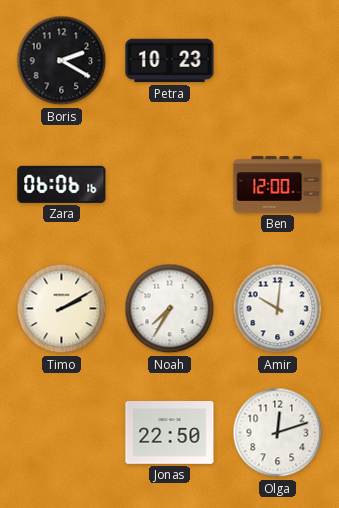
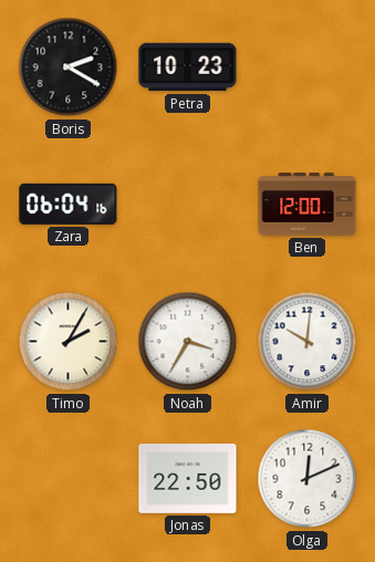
Zara: 06:06 -> 06:04 (69, 204)
Timo: 2:10 -> 2:05 (69, 342)
Noah: 7:35 -> 3:35 (188, 342)
Olga: 12:12 -> 12:11 (308, 479)
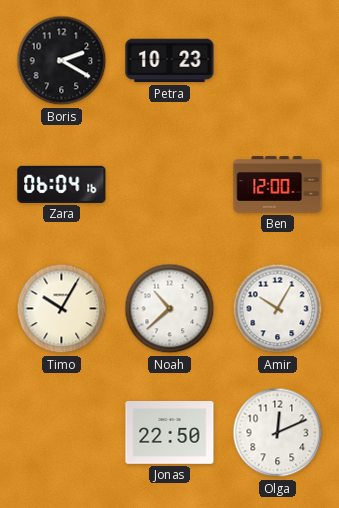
Timo: 2:05 -> 10:05 (62, 309)
Noah: 3:35 -> 10:38 (170, 309)
Amir: 10:01 -> 10:05 (278, 309)
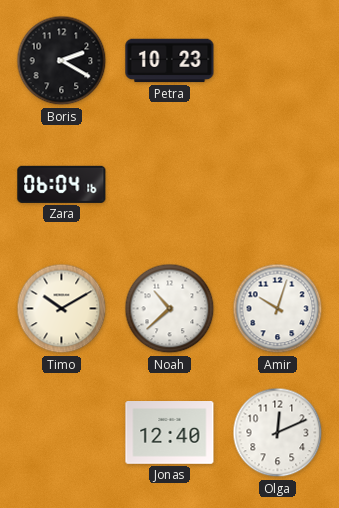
Ben: 12:00 -> none (278, 185)
Timo: 10:05 -> 10:10 (62, 309)
Amir: 10:05 -> 10:03 (278, 309)
Jonas: 22:50 -> 12:40 (170, 433)
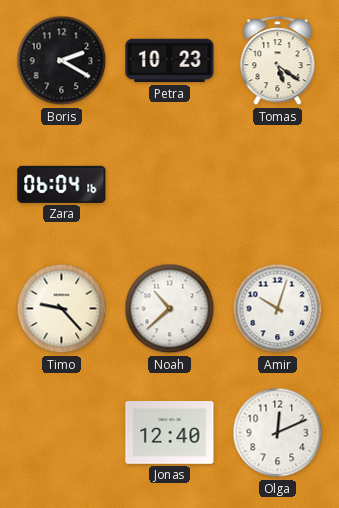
Tomas: none -> 5:21 (278, 61)
Timo: 10:10 -> 9:23 (62, 309)
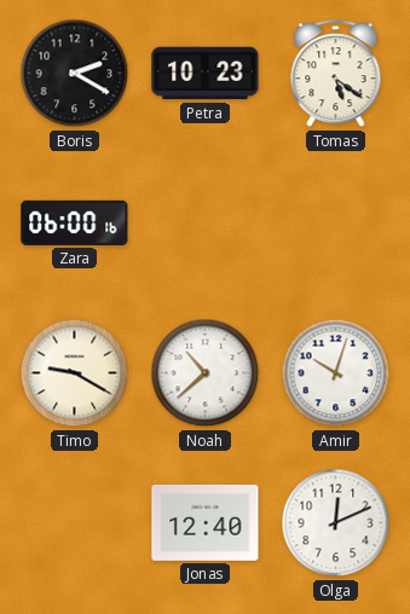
Zara: 06:04 -> 06:00 (75, 222)
Timo: 9:23 -> 9:20 (75, 373)
